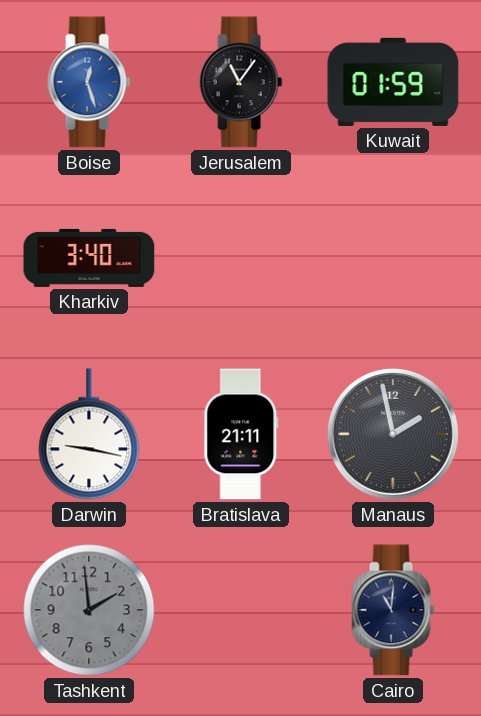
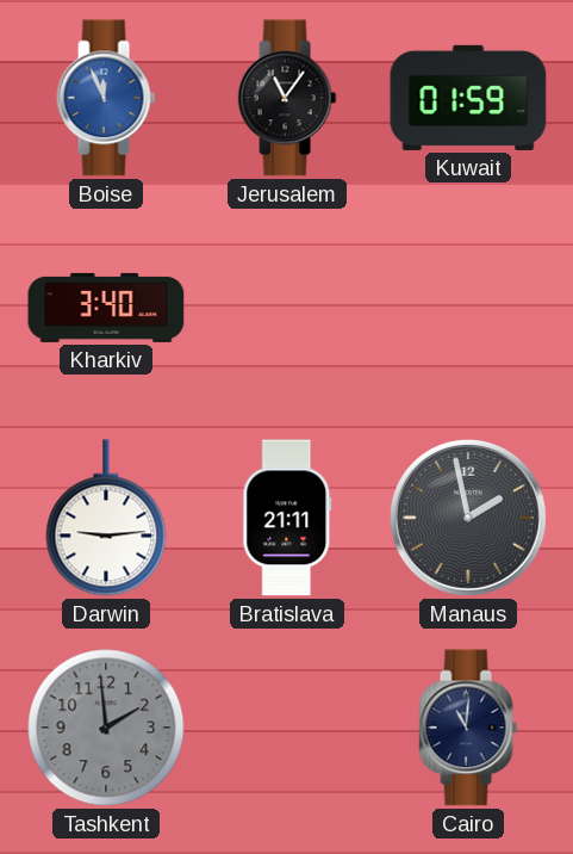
Boise: 12:27 -> 11:56 (106, 98)
Darwin: 9:17 -> 9:14 (106, 518)
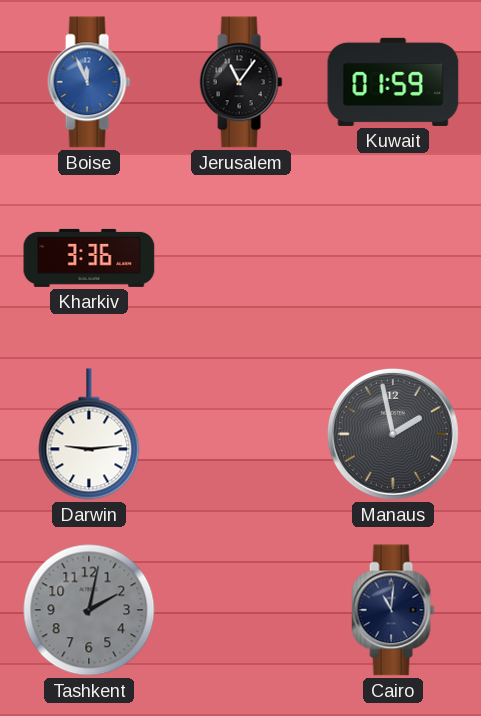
Kharkiv: 3:40 -> 3:36 (89, 258)
Bratislava: 21:11 -> none (287, 518)
Tashkent: 1:59 -> 2:02 (89, 610)
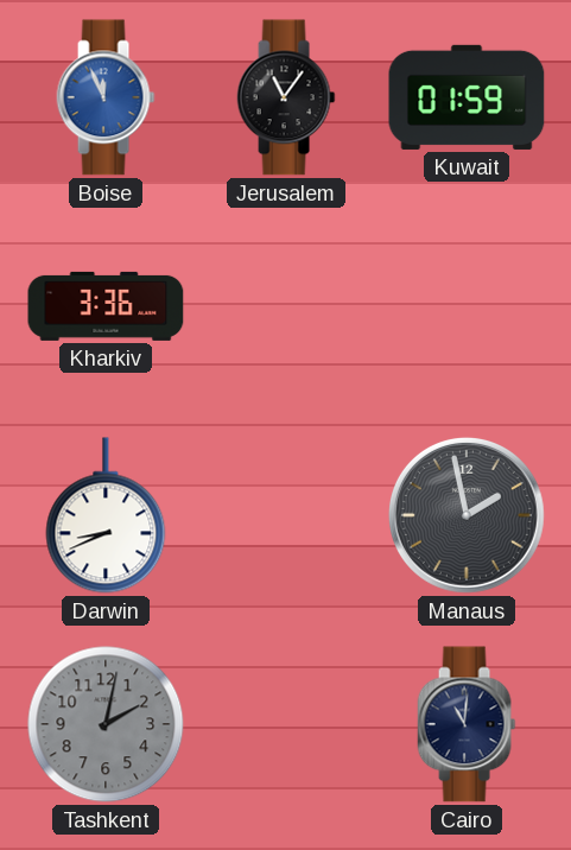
Darwin: 9:14 -> 8:41 (106, 515)
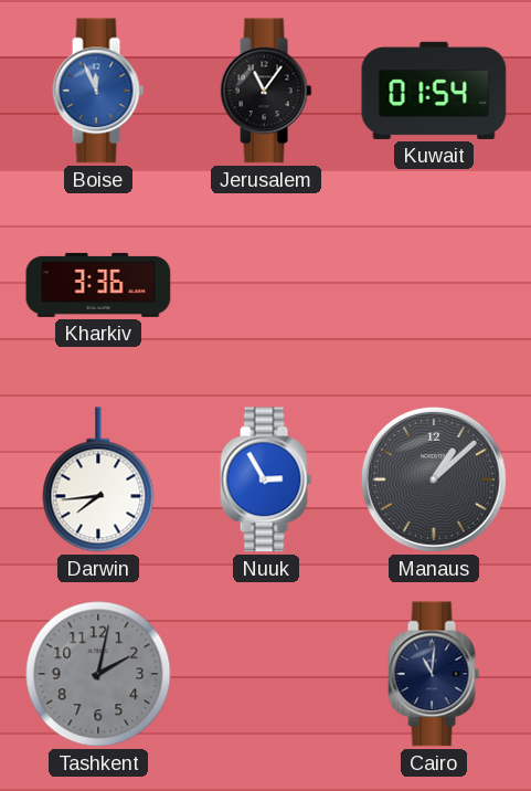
Kuwait: 01:59 -> 01:54 (434, 91)
Darwin: 8:41 -> 7:44 (98, 479)
Nuuk: none -> 2:55 (266, 479)
Manaus: 1:58 -> 1:08 (434, 479)
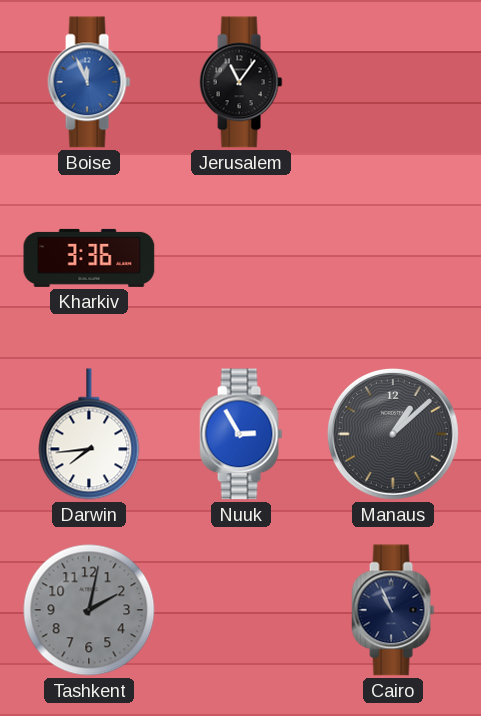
Kuwait: 01:54 -> none (434, 91)
Cairo: 11:01 -> 10:56 (393, 610)
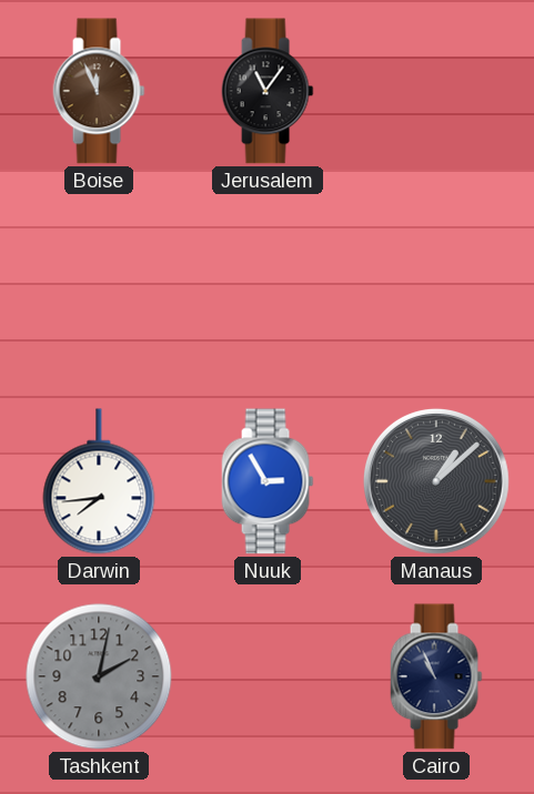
Boise dial: blue -> brown (99, 91)
Kharkiv: 3:36 -> none (89, 258)
